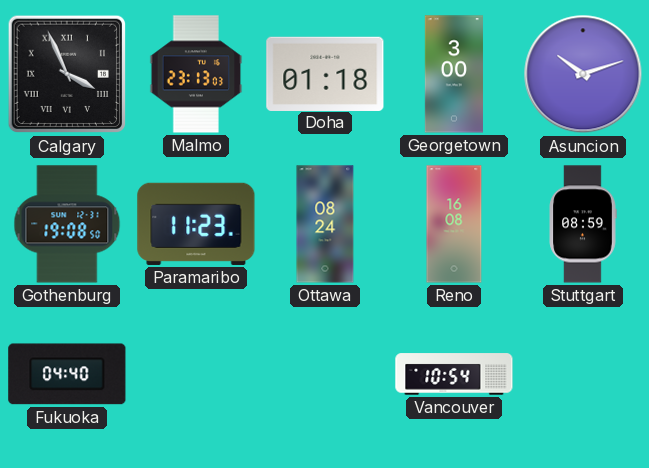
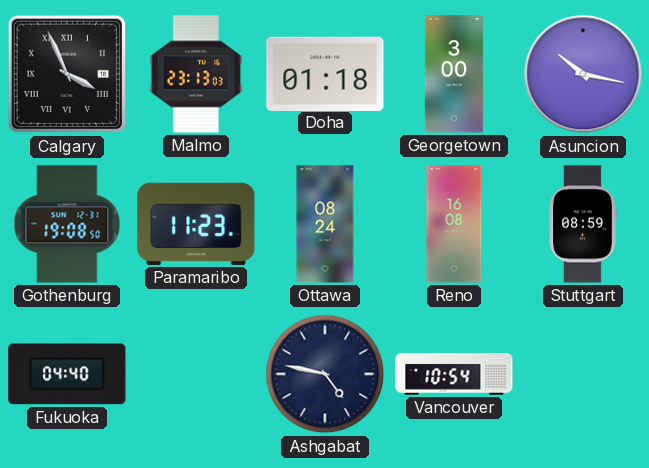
Asuncion: 10:12 -> 10:17 (583, 74)
Ashgabat: none -> 4:47 (325, 374)
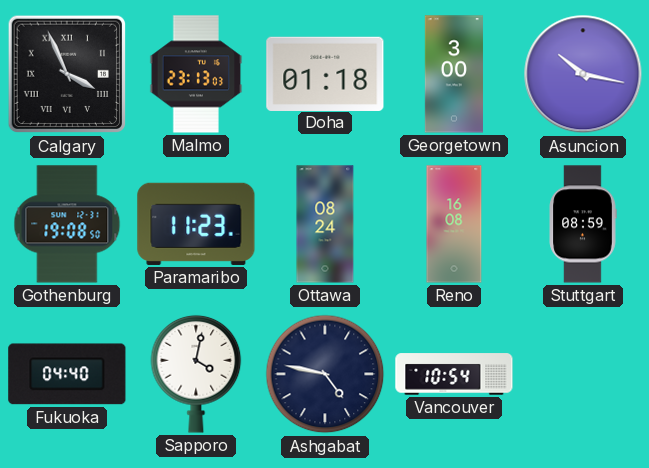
Sapporo: none -> 4:02 (196, 374)
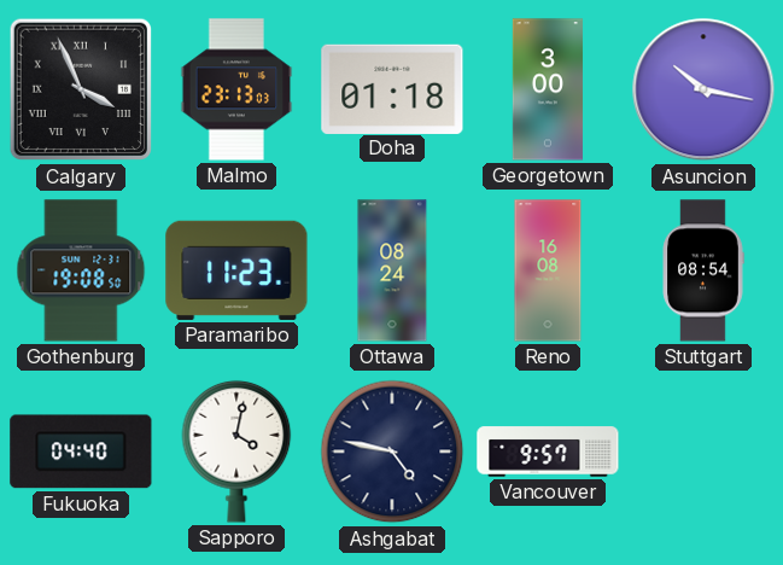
Stuttgart: 08:59 -> 08:54 (703, 270)
Vancouver: 10:54 -> 9:57 (548, 452)
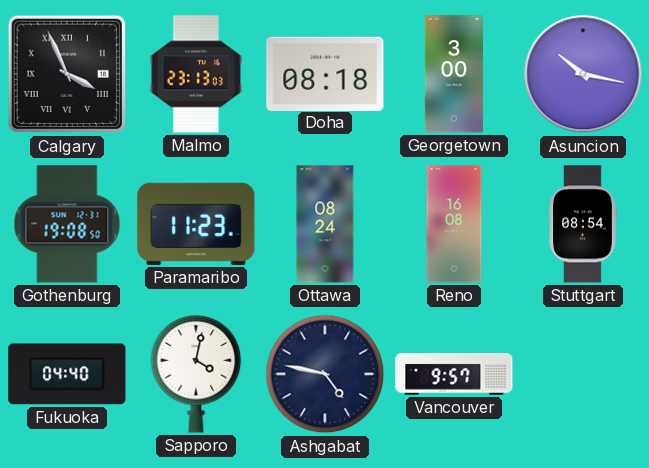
Doha: 01:18 -> 08:18 (325, 73)
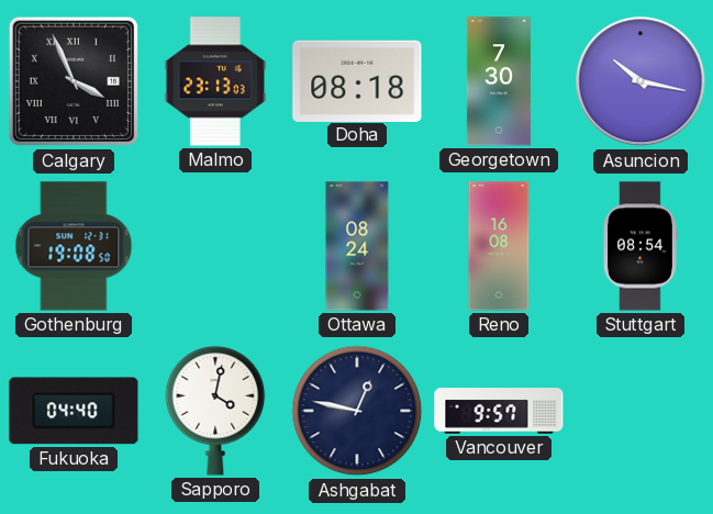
Georgetown: 3:00 -> 7:30 (499, 81)
Paramaribo: 11:23 -> none (196, 224)
Ashgabat: 4:47 -> 12:47 (357, 411)
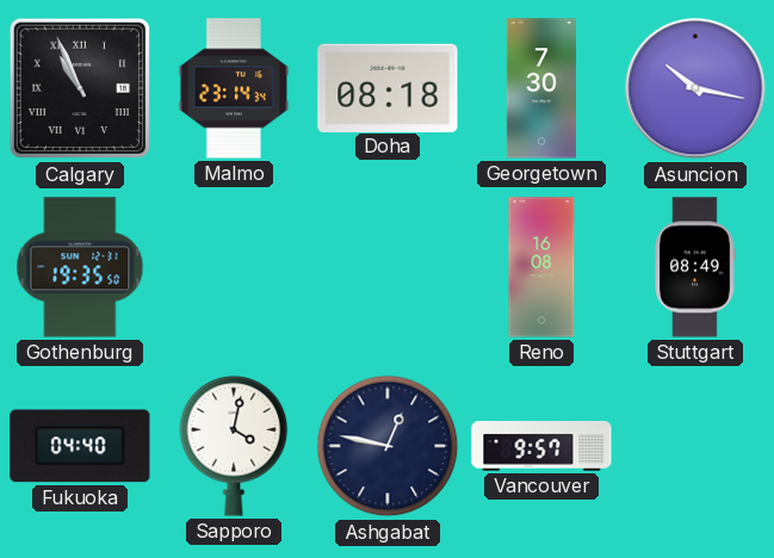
Calgary: 3:56 -> 10:56 (80, 88)
Malmo: 23:13 -> 23:14 (234, 88)
Gothenburg: 19:08 -> 19:35 (80, 267)
Ottawa: 08:24 -> none (357, 246)
Stuttgart: 08:54 -> 08:49 (695, 267)
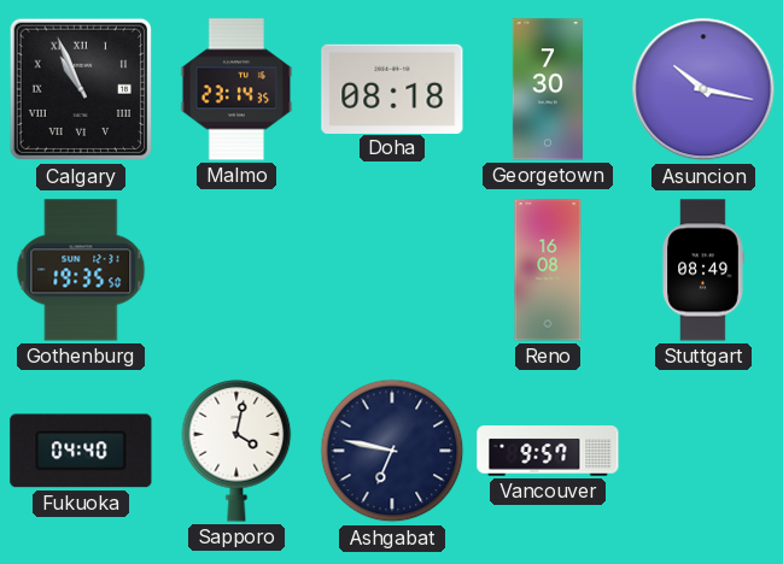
Malmo: 23:14:34 -> 23:14:35 (236, 89)
Ashgabat: 12:47 -> 6:47 (392, 451)
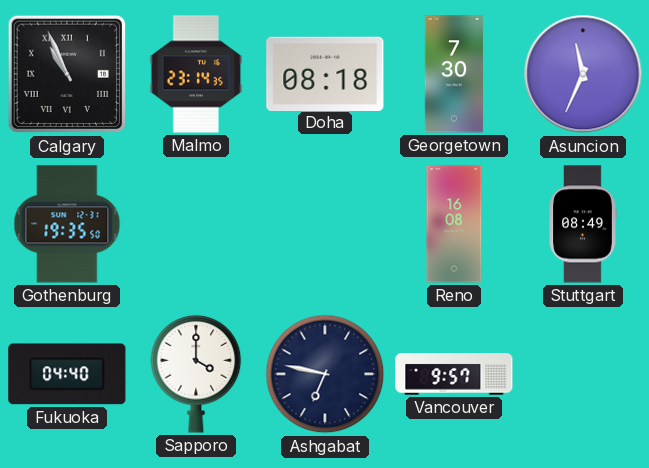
Asuncion: 10:17 -> 11:34 (583, 74)
Sapporo: 4:02 -> 4:00 (196, 374)
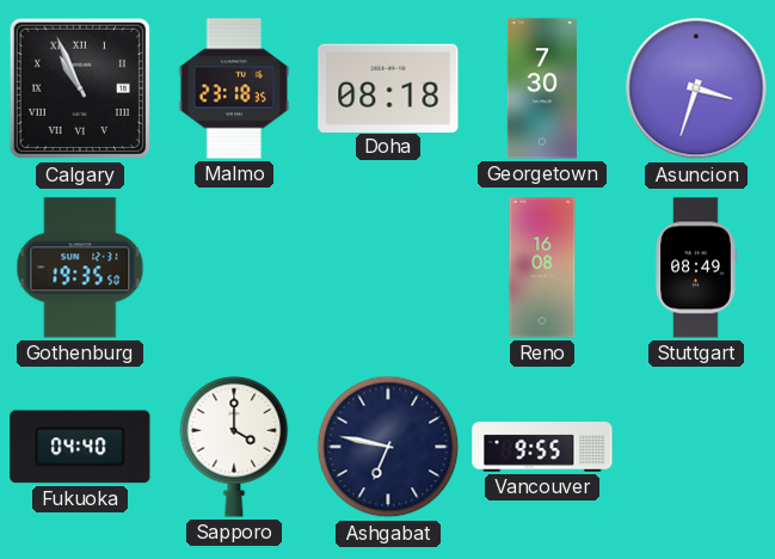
Malmo: 23:14 -> 23:18 (234, 88)
Asuncion: 11:34 -> 3:33 (696, 88)
Vancouver: 9:57 -> 9:55 (542, 447)
